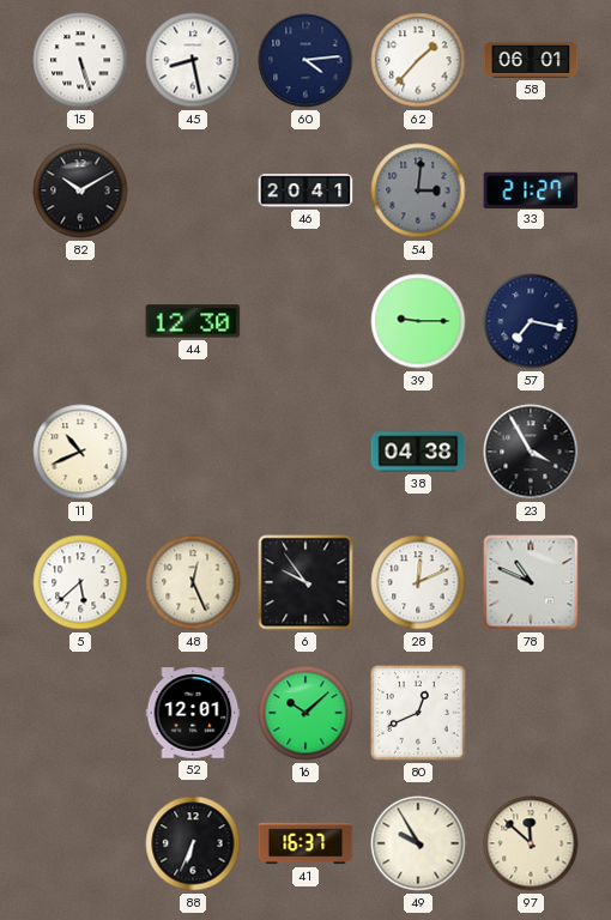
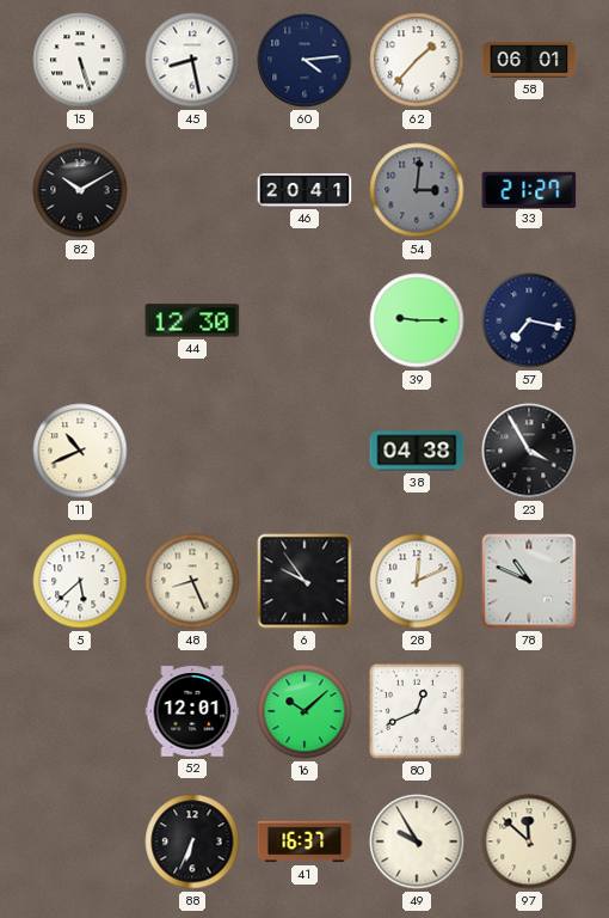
48: 12:26 -> 8:26 (192, 581)
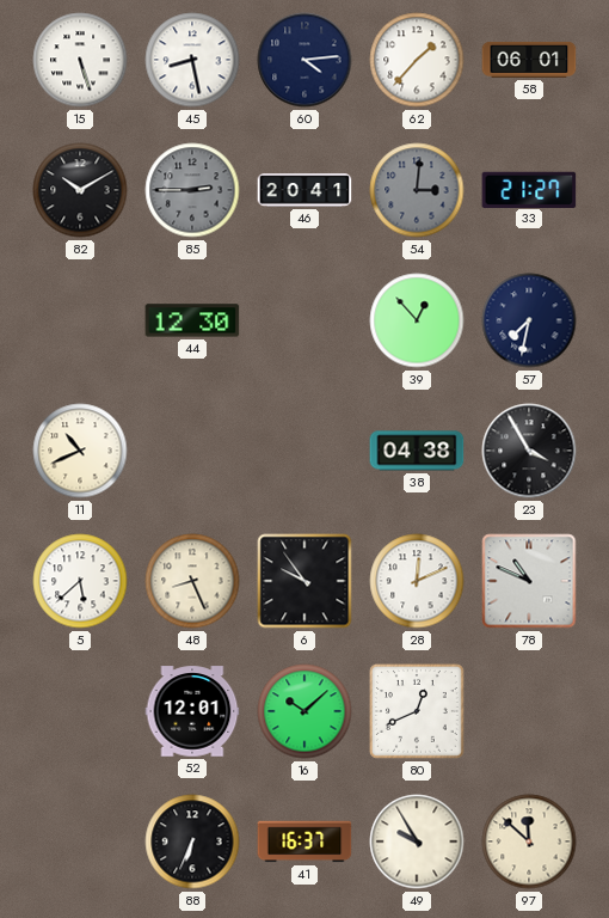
85: none -> 2:45 (192, 190)
39: 9:15 -> 12:53 (417, 320)
57: 7:17 -> 7:32 (529, 320)
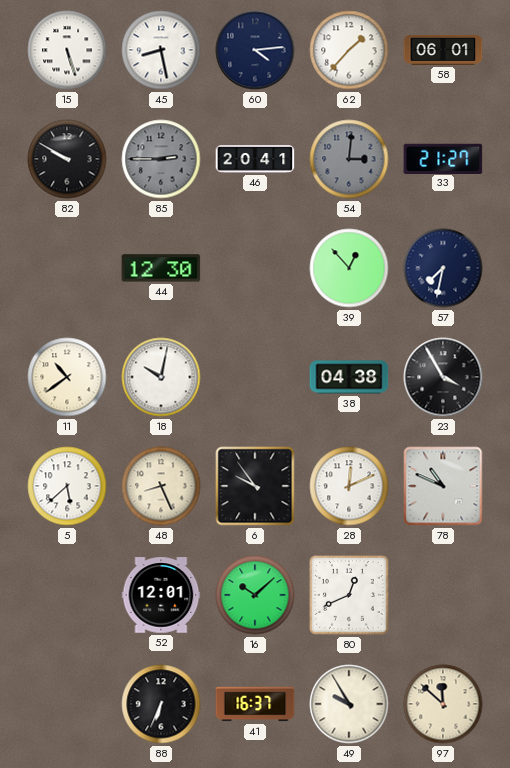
82: 10:10 -> 9:50 (67, 159)
11: 10:41 -> 10:39 (67, 377)
18: none -> 10:02 (161, 377)
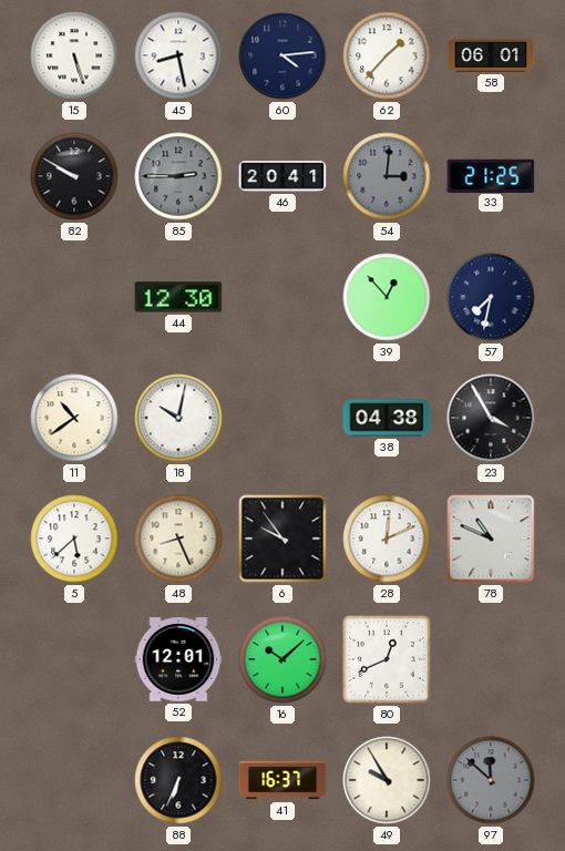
33: 21:27 -> 21:25 (491, 175)
97 dial: cream -> grey (491, 780)
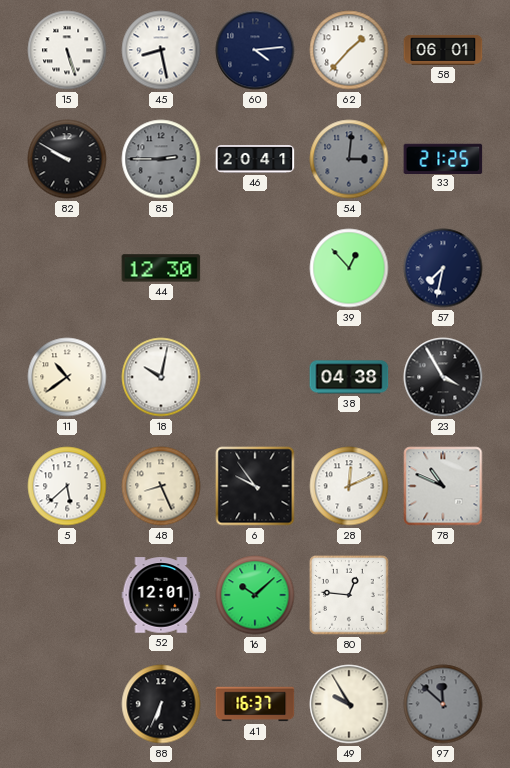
80: 12:41 -> 12:46 (349, 595)
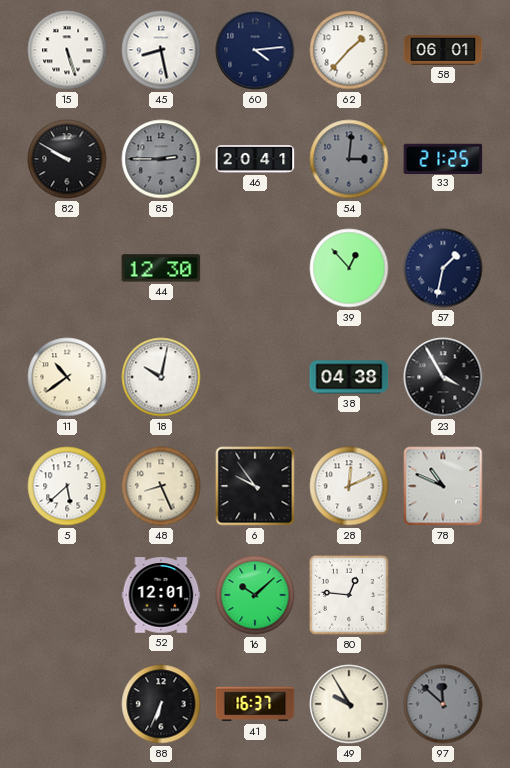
57: 7:32 -> 1:32 (443, 268)
